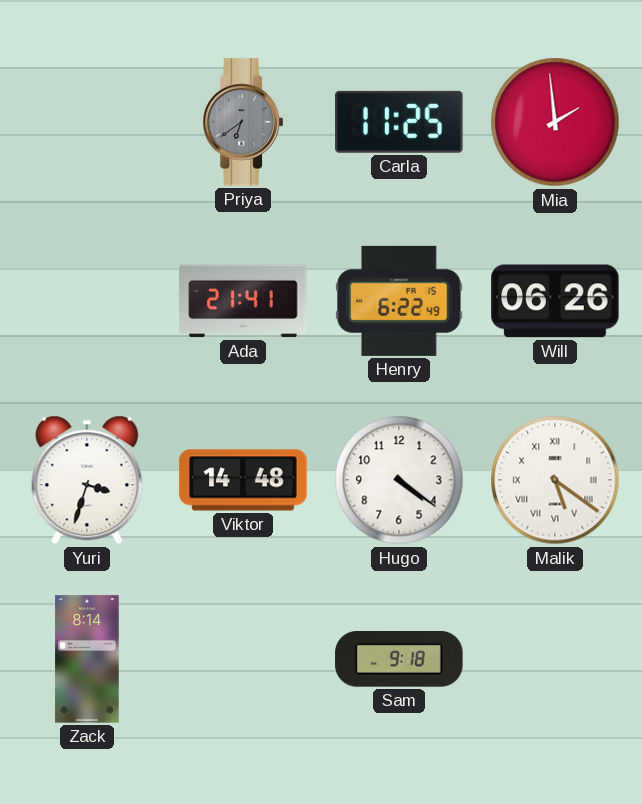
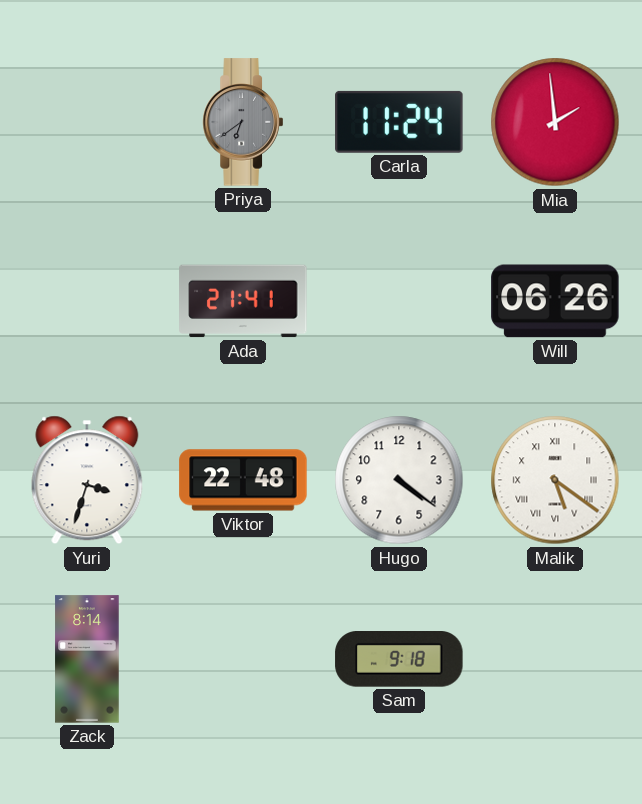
Carla: 11:25 -> 11:24 (399, 122)
Henry: 6:22 -> none (399, 301)
Viktor: 14:48 -> 22:48 (243, 480)
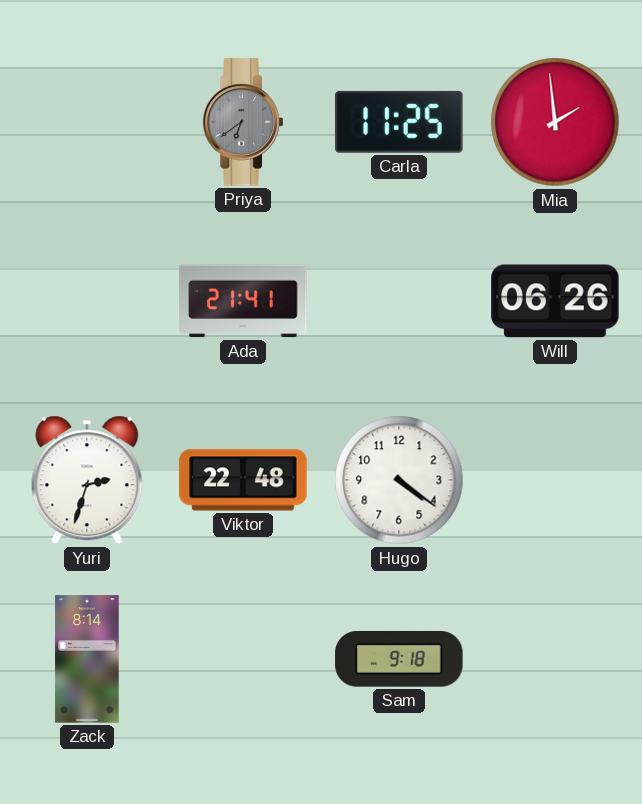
Carla: 11:24 -> 11:25 (399, 122)
Yuri: 3:33 -> 2:33 (87, 480)
Malik: 5:21 -> none (555, 480)
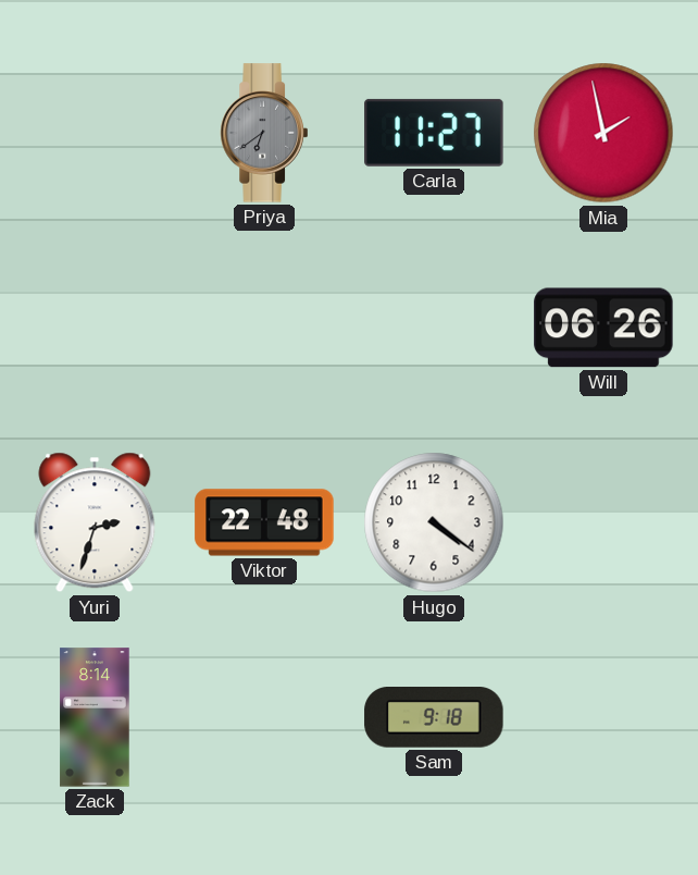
Carla: 11:25 -> 11:27 (434, 133)
Mia: 1:59 -> 1:58 (603, 133)
Ada: 21:41 -> none (243, 301)
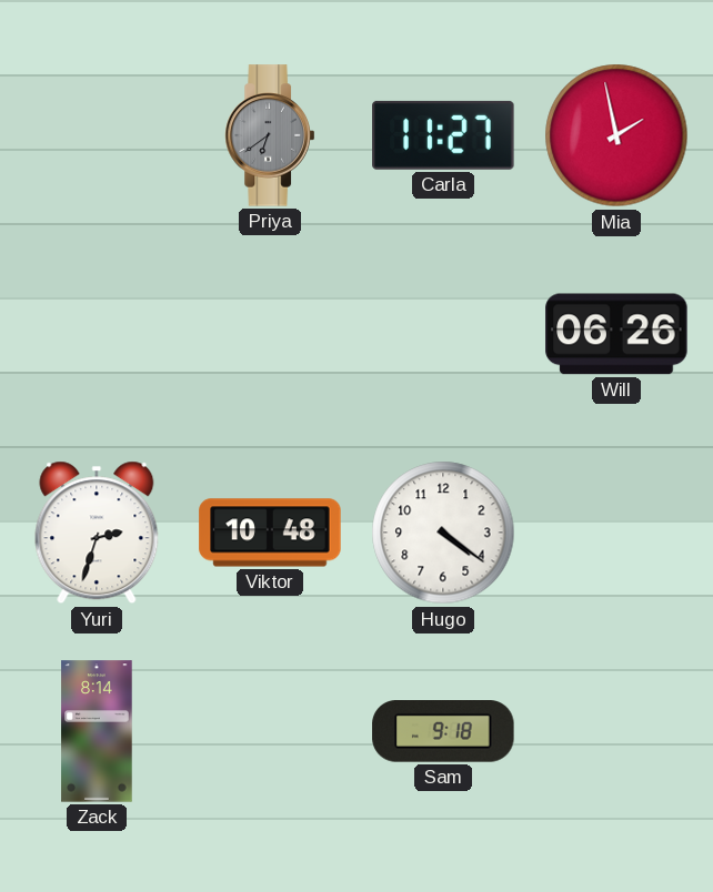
Viktor: 22:48 -> 10:48 (270, 533)
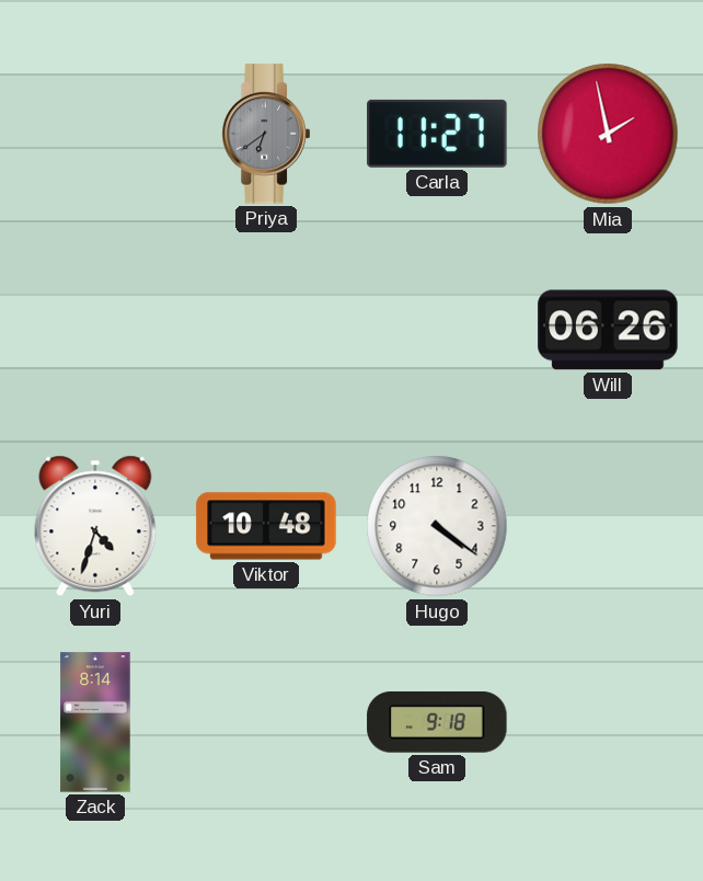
Yuri: 2:33 -> 4:33 (95, 526)
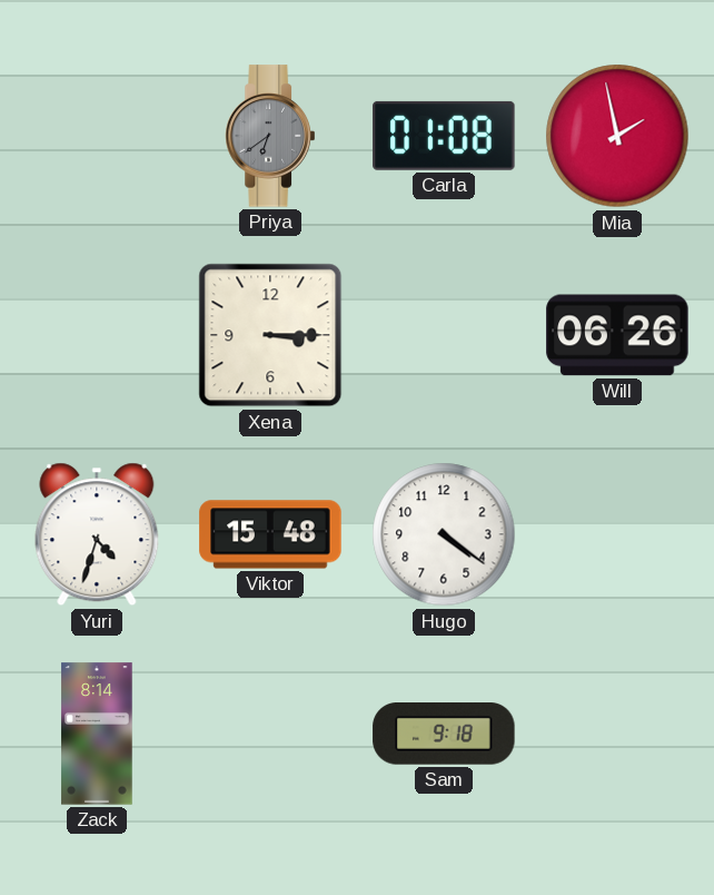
Carla: 11:27 -> 01:08 (444, 136)
Xena: none -> 3:15 (270, 335)
Viktor: 10:48 -> 15:48 (270, 534)
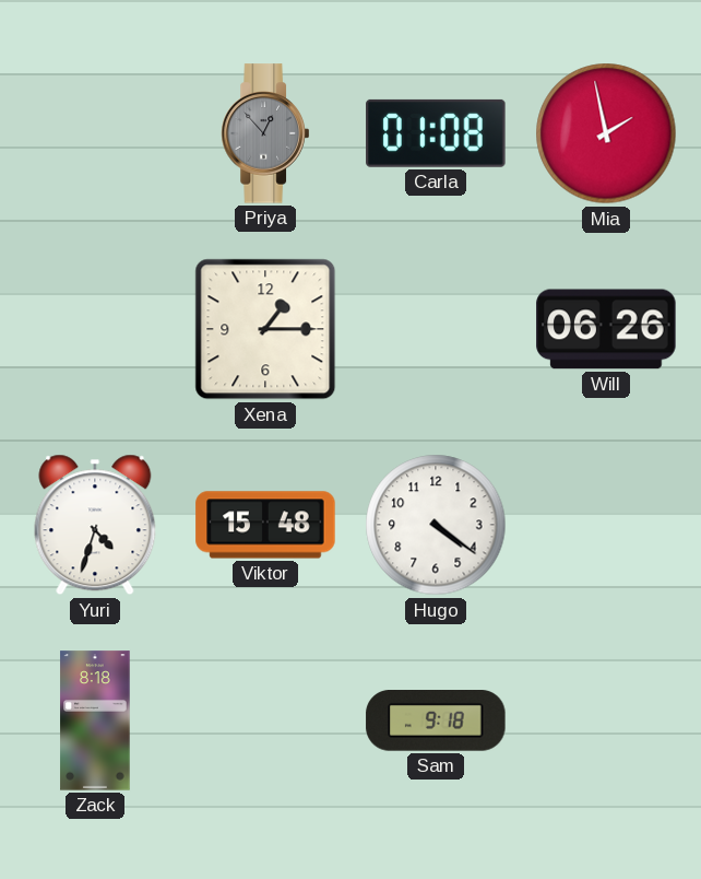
Priya: 6:39 -> 12:53 (265, 133)
Xena: 3:15 -> 1:15 (265, 329)
Zack: 8:14 -> 8:18 (95, 720)
